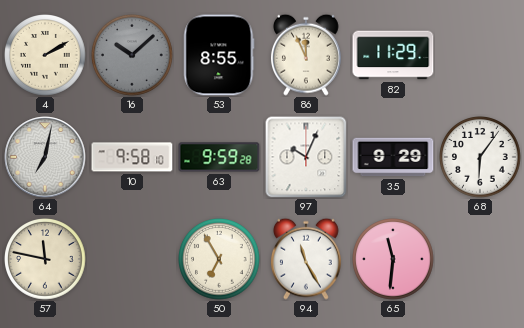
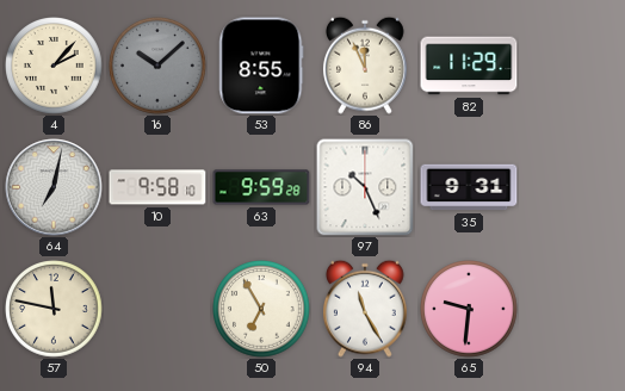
4: 2:10 -> 2:07 (54, 67)
97: 10:04 -> 10:26 (365, 187)
35: 9:29 -> 9:31 (469, 187)
68: 6:06 -> none (480, 158)
65: 11:31 -> 9:31 (469, 310)
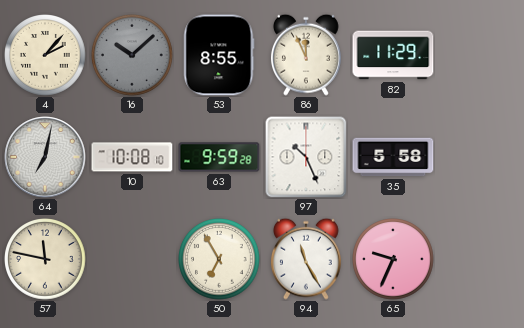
10: 9:58 -> 10:08 (132, 157)
35: 9:31 -> 5:58 (393, 157)
65: 9:31 -> 9:34 (393, 260)
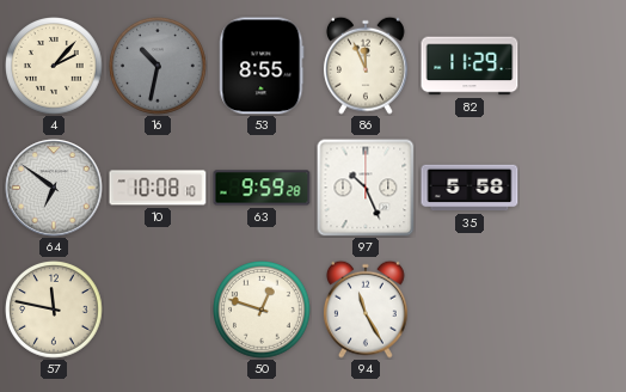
16: 10:08 -> 10:32 (158, 67)
64: 7:02 -> 6:51 (54, 188)
50: 6:55 -> 12:48 (262, 311)
65: 9:34 -> none (393, 260)
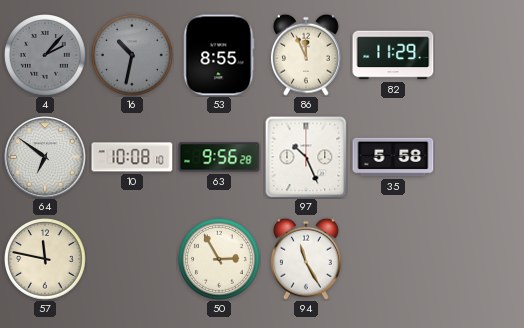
4 dial: cream -> grey (45, 56)
63: 9:59 -> 9:56 (219, 157)
50: 12:48 -> 2:55 (219, 260)
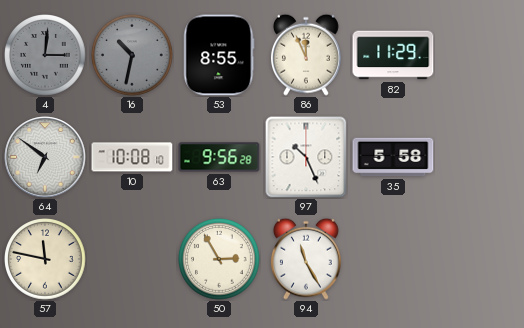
4: 2:07 -> 3:01 (45, 56)
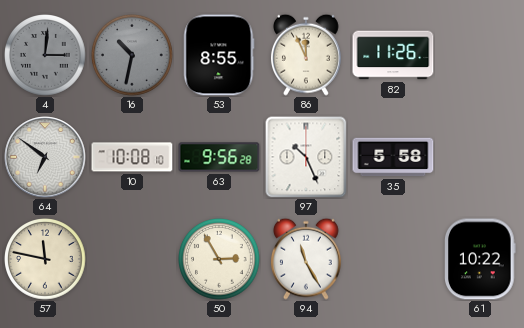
82: 11:29 -> 11:26 (393, 55)
61: none -> 10:22 (480, 259)
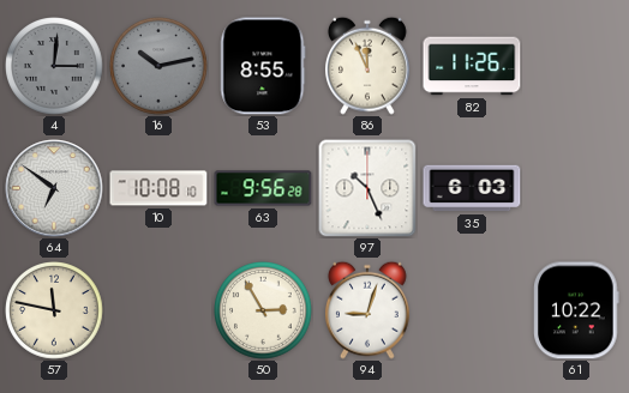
16: 10:32 -> 10:13 (158, 67)
35: 5:58 -> 6:03 (472, 188)
94: 11:25 -> 9:03 (367, 310)
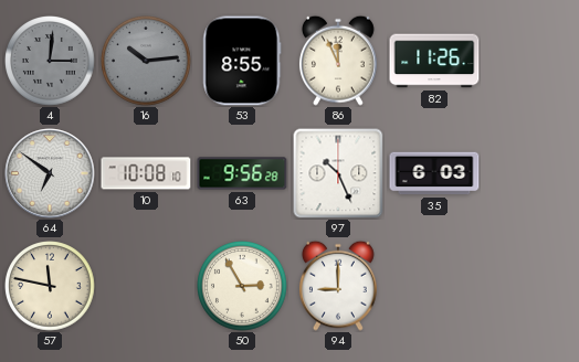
16: 10:13 -> 10:14 (146, 62)
94: 9:03 -> 9:00 (338, 286)
61: 10:22 -> none (576, 310)
